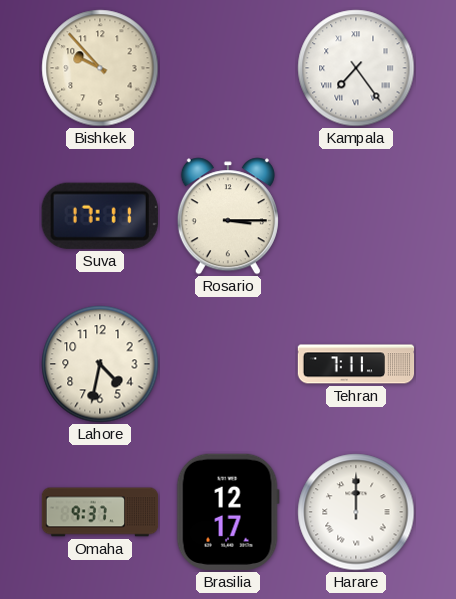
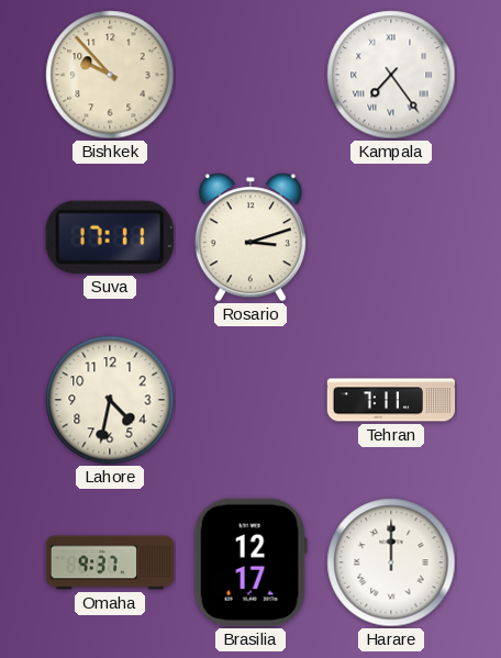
Rosario: 3:15 -> 3:12 (250, 237)
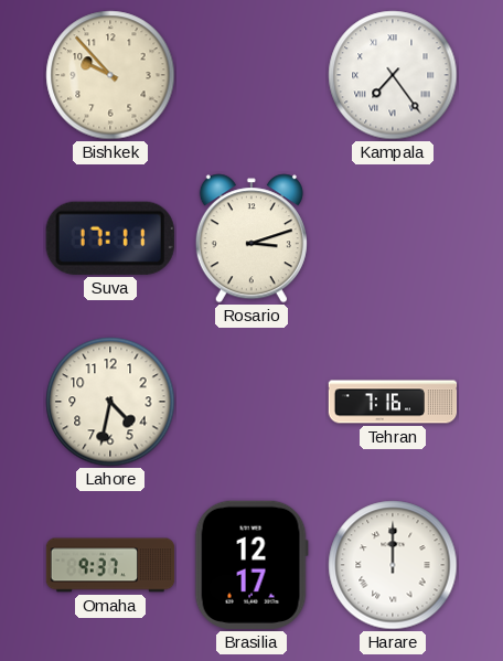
Tehran: 7:11 -> 7:16 (393, 402)
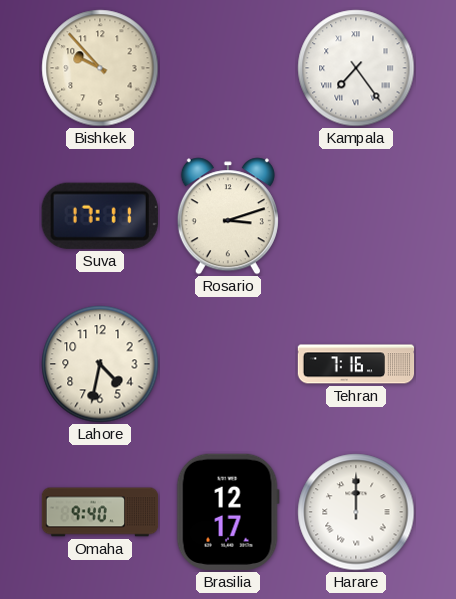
Omaha: 9:37 -> 9:40 (100, 512)
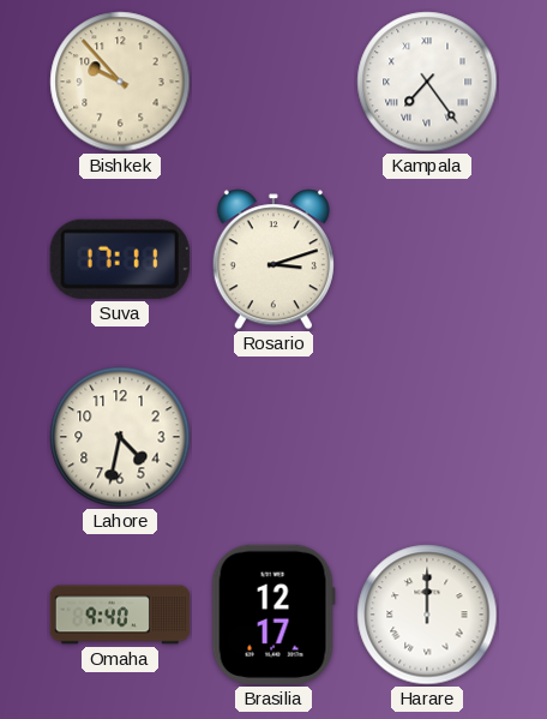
Tehran: 7:16 -> none (356, 364)
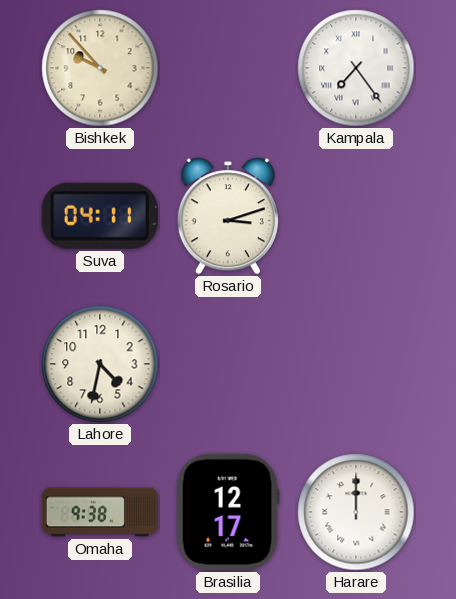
Suva: 17:11 -> 04:11 (100, 216)
Omaha: 9:40 -> 9:38 (100, 512)
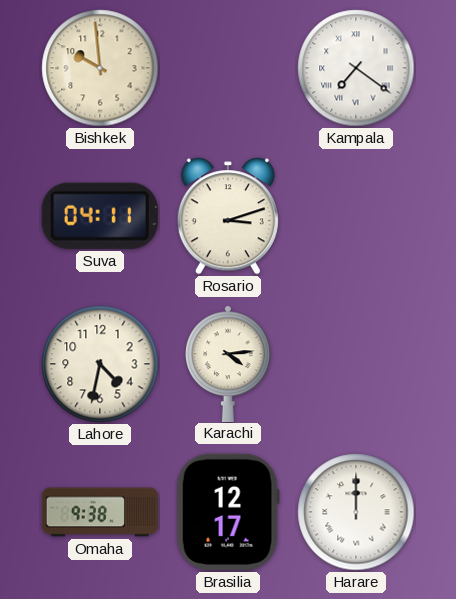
Bishkek: 9:53 -> 9:59 (100, 68)
Kampala: 7:24 -> 7:21 (356, 68)
Karachi: none -> 4:14 (228, 363)
